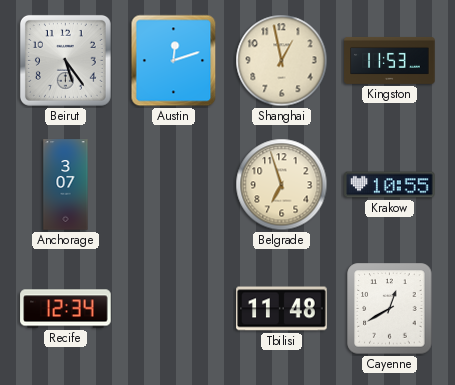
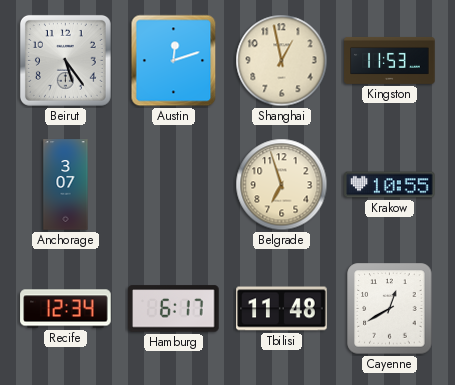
Hamburg: none -> 6:17 (174, 309)
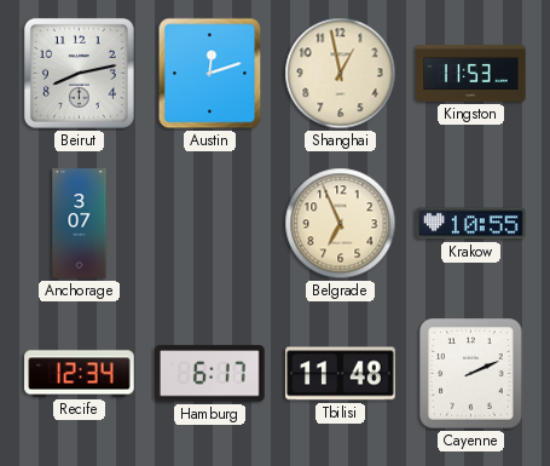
Beirut: 5:24 -> 8:13 (79, 73)
Belgrade: 6:57 -> 6:56 (341, 224)
Cayenne: 12:40 -> 2:11 (471, 374)
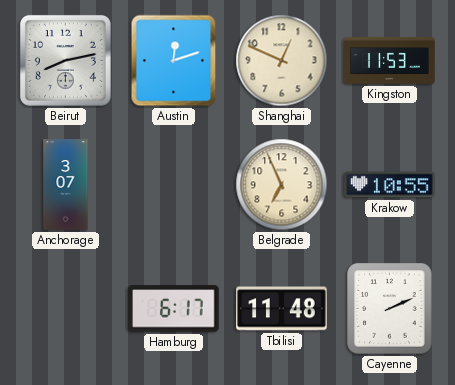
Shanghai: 12:58 -> 12:49 (282, 61)
Recife: 12:34 -> none (80, 374)
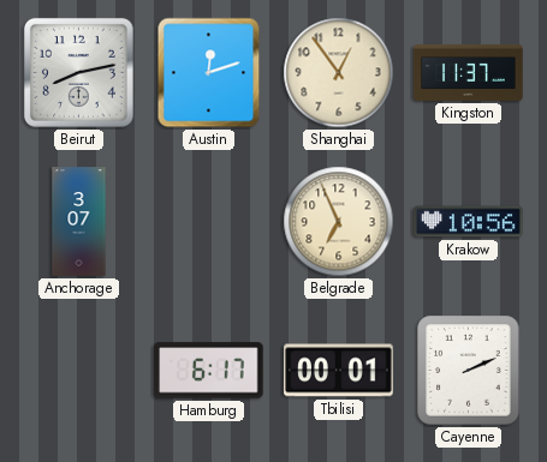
Shanghai: 12:49 -> 12:54 (339, 73)
Kingston: 11:53 -> 11:37 (469, 72)
Krakow: 10:55 -> 10:56 (469, 222)
Tbilisi: 11:48 -> 00:01 (339, 371)
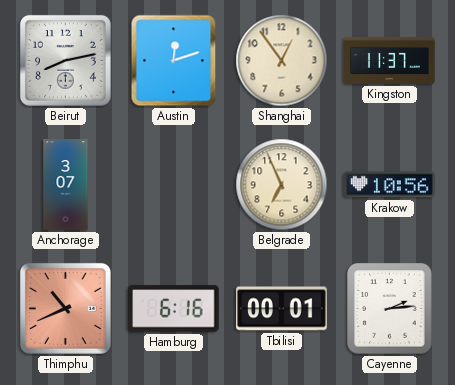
Thimphu: none -> 10:41 (65, 308)
Hamburg: 6:17 -> 6:16 (174, 309)
Cayenne: 2:11 -> 2:14 (390, 309)
